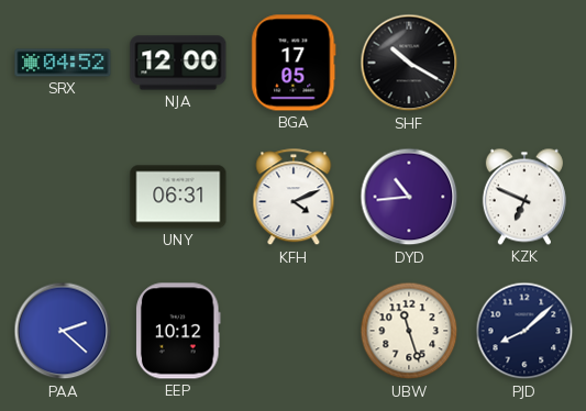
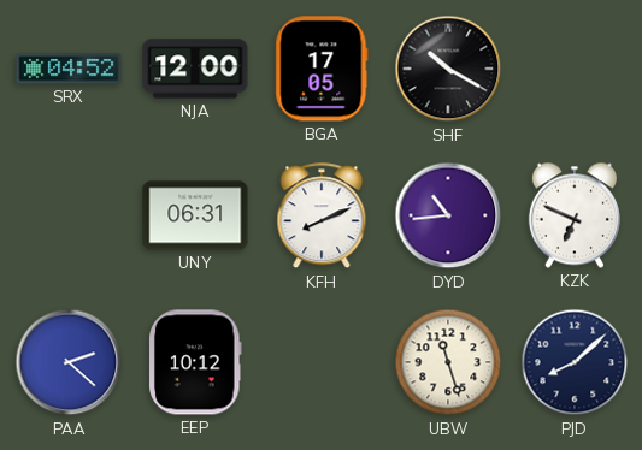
KFH: 4:11 -> 8:11 (322, 217)
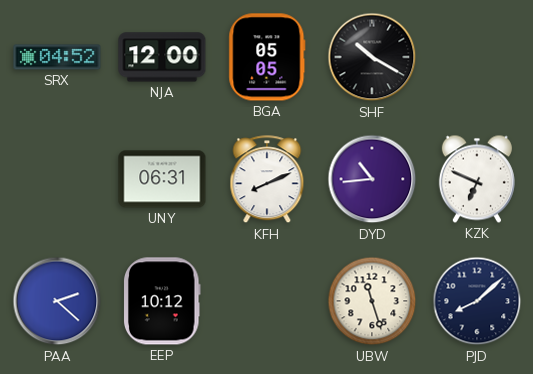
BGA: 17:05 -> 05:05 (267, 57)
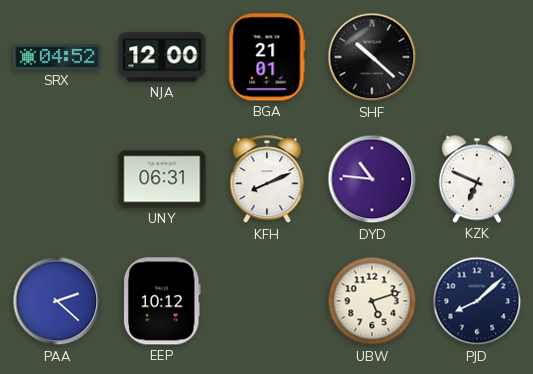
BGA: 05:05 -> 21:01 (267, 57)
SHF: 10:20 -> 10:22 (372, 57)
DYD: 10:44 -> 10:46 (372, 179)
UBW: 11:27 -> 5:12 (372, 301)
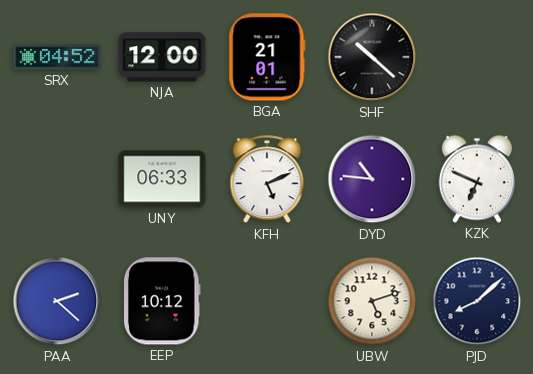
UNY: 06:31 -> 06:33 (162, 179)
KFH: 8:11 -> 5:11 (267, 180)
